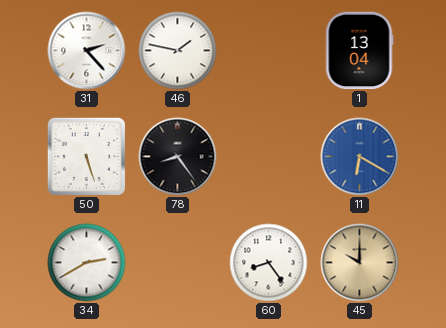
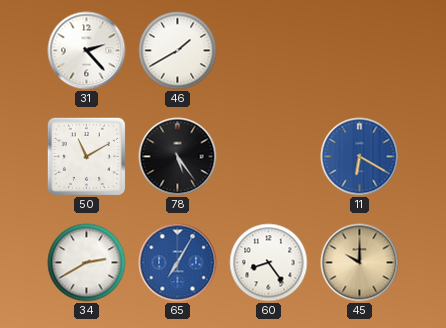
46: 1:47 -> 1:40 (178, 51)
1: 13:04 -> none (359, 51)
50: 5:27 -> 11:10 (86, 156)
78: 8:24 -> 5:24 (178, 157)
65: none -> 7:05 (178, 263)
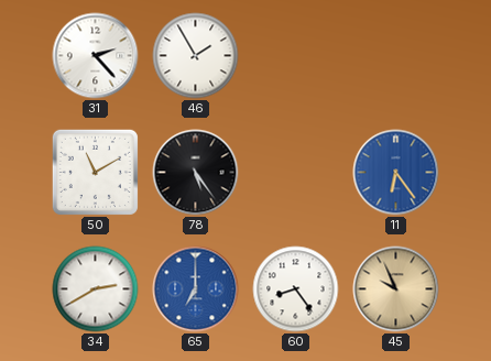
46: 1:40 -> 1:55 (196, 56)
11: 6:20 -> 6:24 (396, 173)
65: 7:05 -> 7:00 (196, 289)
45: 10:00 -> 9:56 (396, 289)
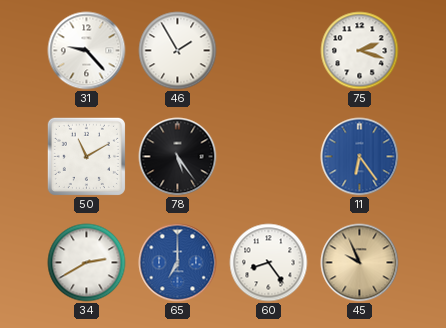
31: 2:23 -> 9:23 (87, 51)
75: none -> 2:18 (360, 51)
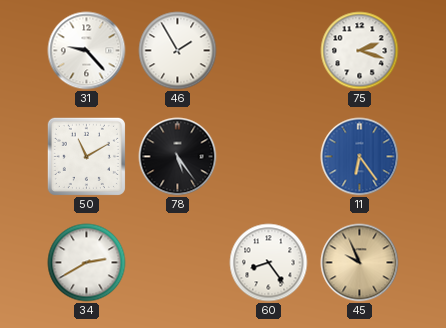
65: 7:00 -> none (178, 263)
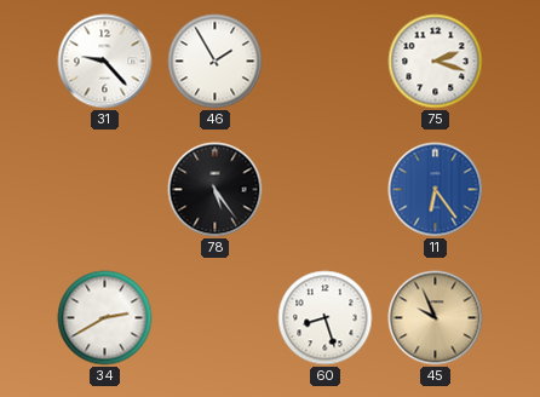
50: 11:10 -> none (86, 156)
60: 8:24 -> 8:27 (326, 318)
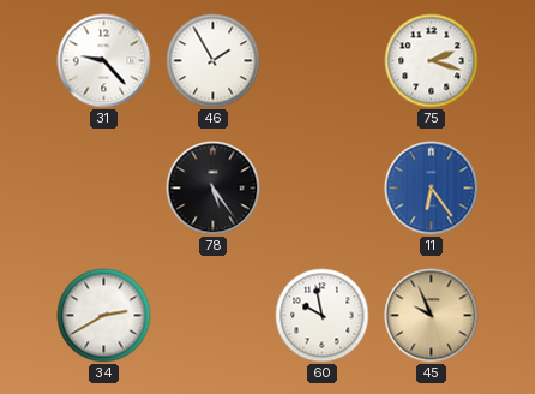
60: 8:27 -> 9:58 (323, 316)
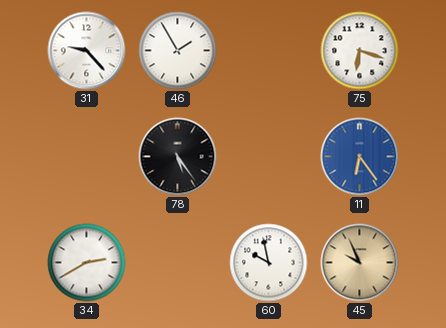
75: 2:18 -> 6:18 (360, 51)
